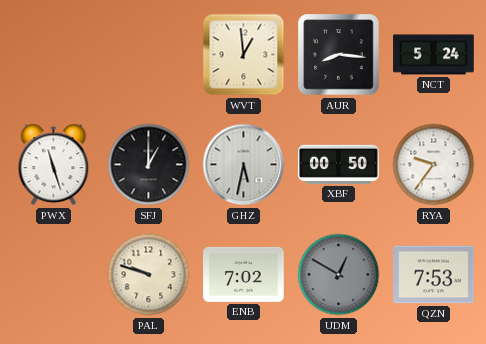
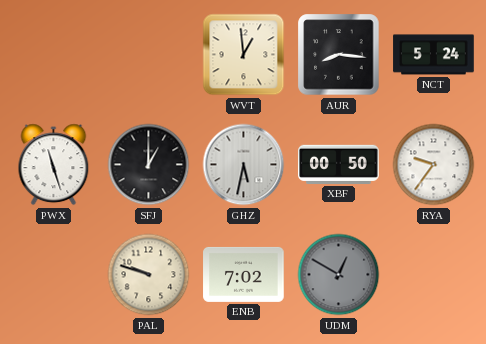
QZN: 7:53 -> none (434, 275)
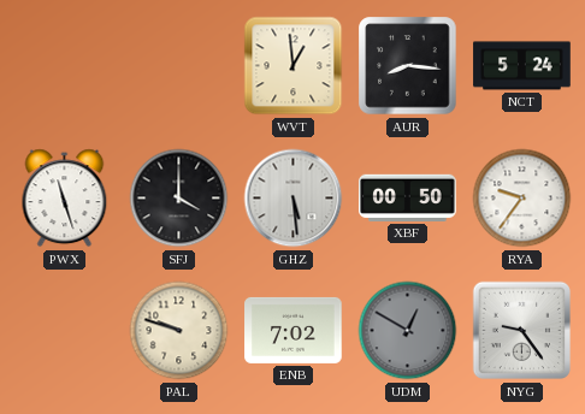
SFJ: 1:00 -> 4:00 (179, 199)
GHZ: 5:32 -> 5:29 (294, 199)
NYG: none -> 9:24 (522, 331)
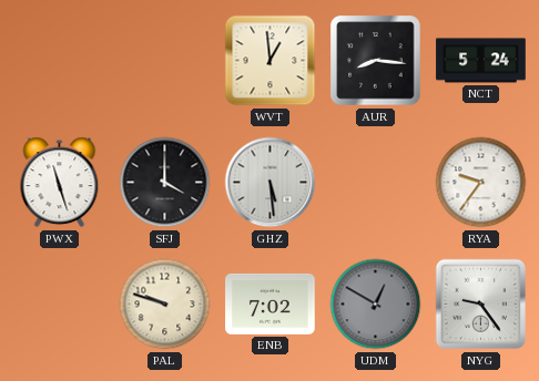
XBF: 00:50 -> none (408, 197)
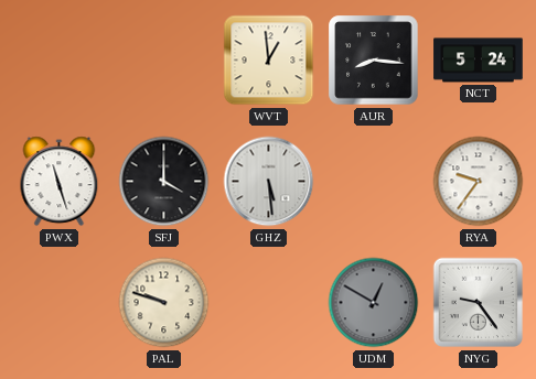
ENB: 7:02 -> none (271, 303)
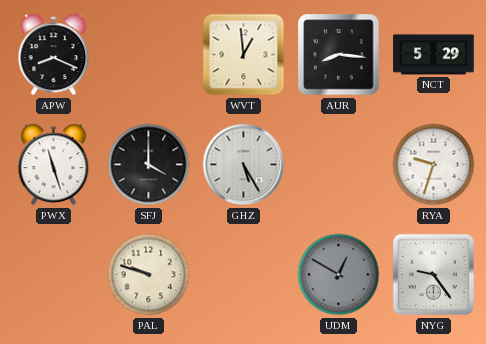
APW: none -> 8:19 (54, 55)
NCT: 5:24 -> 5:29 (434, 55)
GHZ: 5:29 -> 5:25 (244, 165)
RYA: 9:36 -> 9:33 (434, 165)
